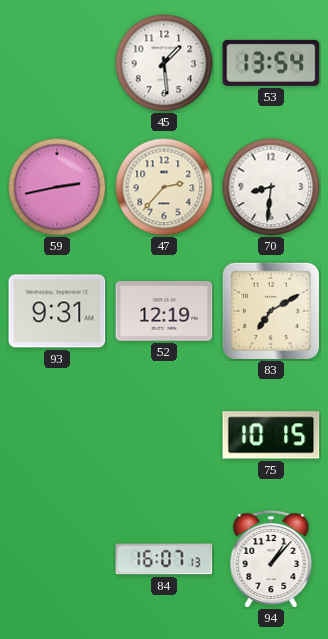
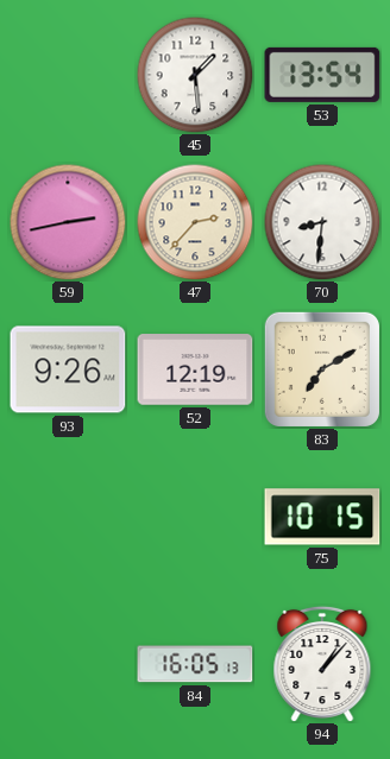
93: 9:31 -> 9:26 (68, 369)
84: 16:07 -> 16:05 (195, 664)
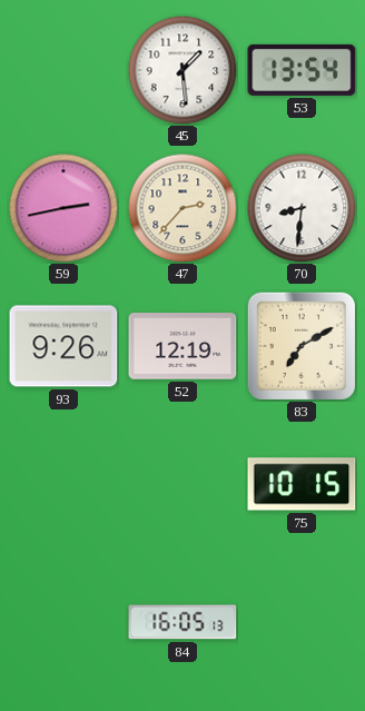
94: 1:07 -> none (322, 663)
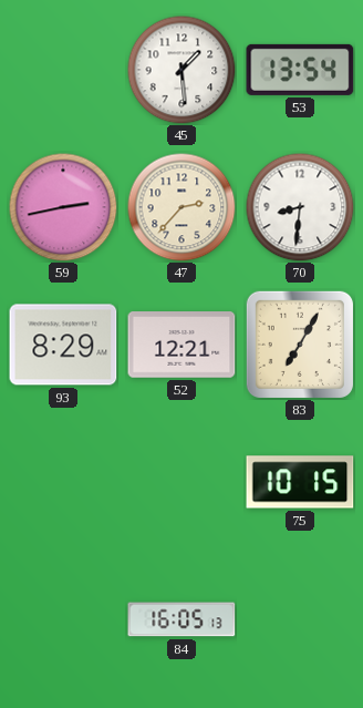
93: 9:26 -> 8:29 (63, 345)
52: 12:19 -> 12:21 (181, 345)
83: 7:10 -> 7:05 (300, 345)
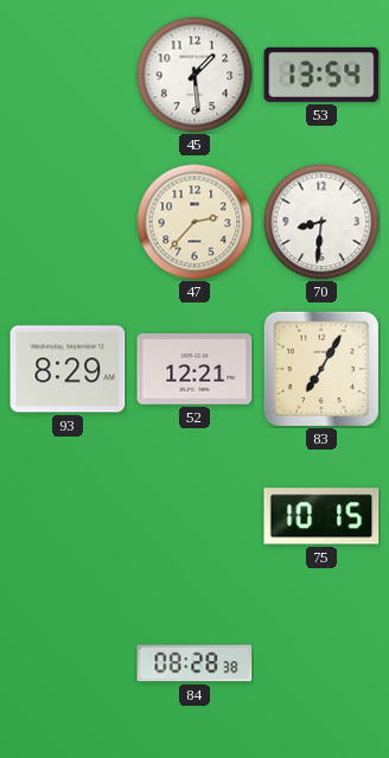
59: 2:43 -> none (63, 207)
84: 16:05 -> 08:28 (194, 663)
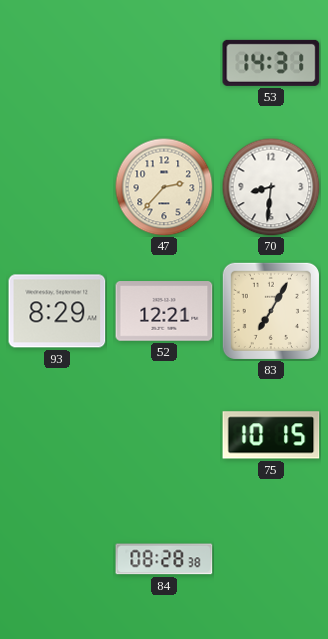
45: 1:29 -> none (194, 75)
53: 13:54 -> 14:31 (271, 63)
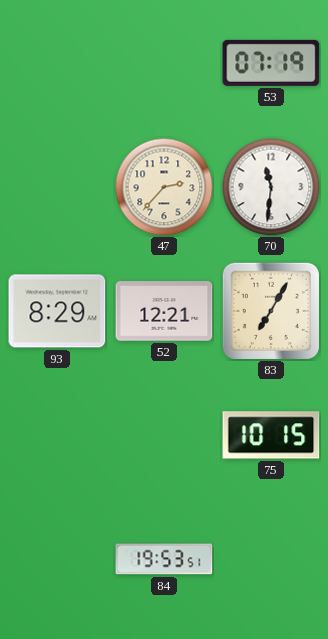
53: 14:31 -> 07:19 (271, 63)
70: 8:31 -> 11:31 (271, 187)
84: 08:28 -> 19:53 (164, 559)
